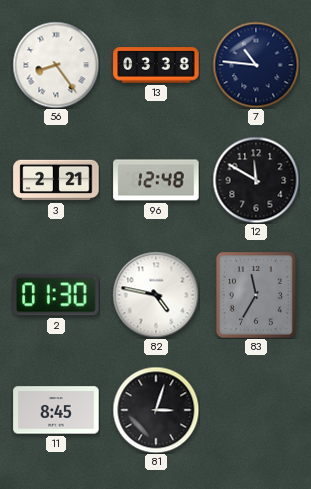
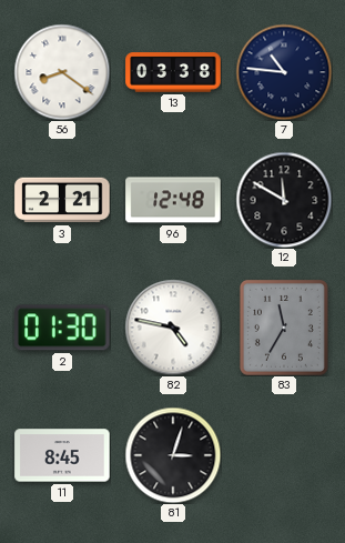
56: 8:24 -> 8:21 (62, 72)
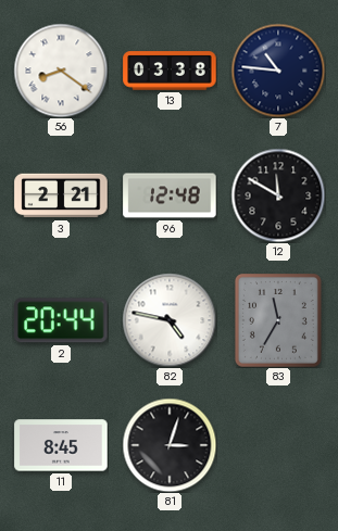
2: 01:30 -> 20:44 (61, 320)
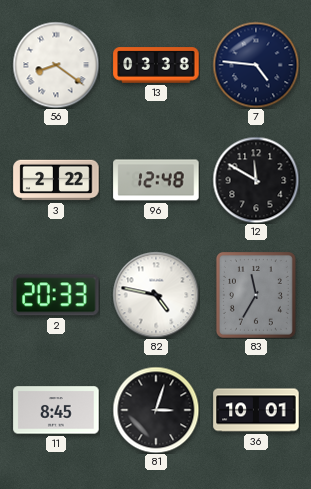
7: 10:46 -> 4:46 (256, 65)
3: 2:21 -> 2:22 (56, 180)
2: 20:44 -> 20:33 (56, 295)
36: none -> 10:01 (256, 410)
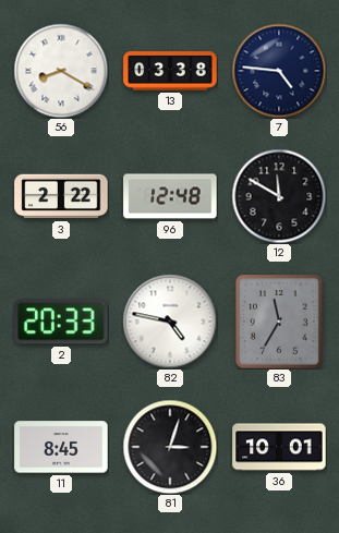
56: 8:21 -> 8:20 (61, 71)
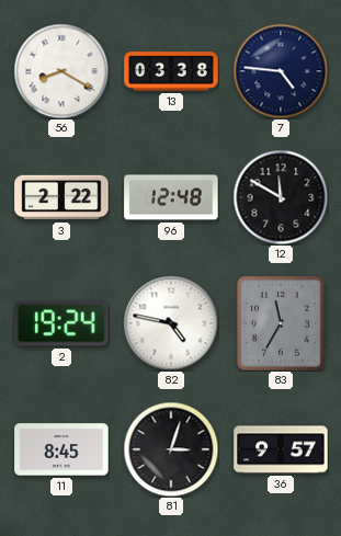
2: 20:33 -> 19:24 (61, 323)
36: 10:01 -> 9:57 (281, 449)
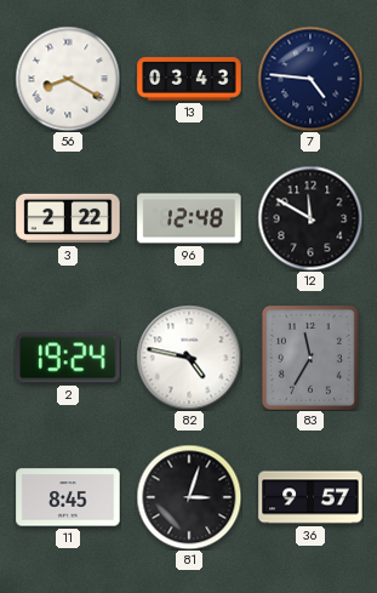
13: 03:38 -> 03:43 (189, 79)
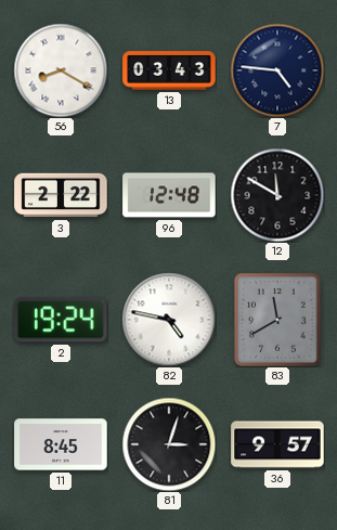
83: 11:35 -> 11:40 (277, 320)
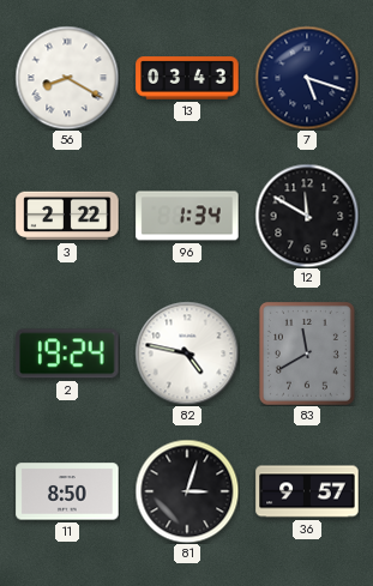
7: 4:46 -> 5:18 (307, 78)
96: 12:48 -> 1:34 (187, 216)
11: 8:45 -> 8:50 (67, 491)
